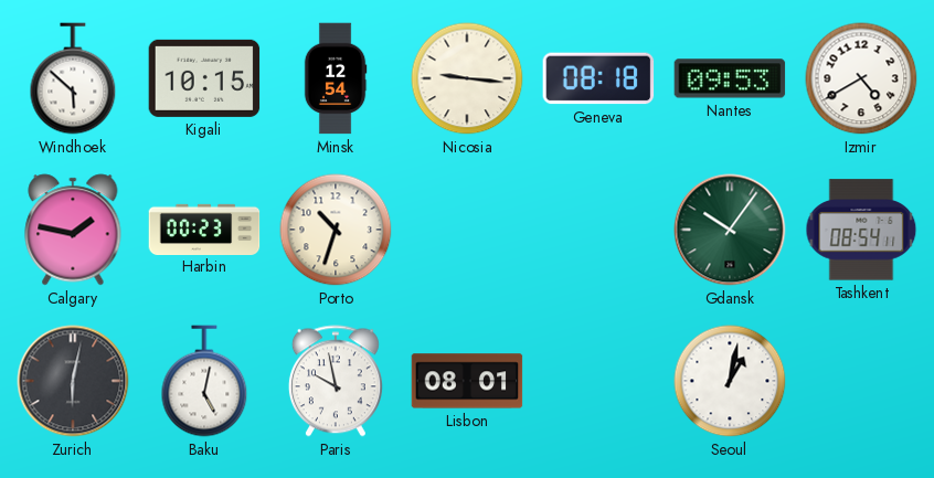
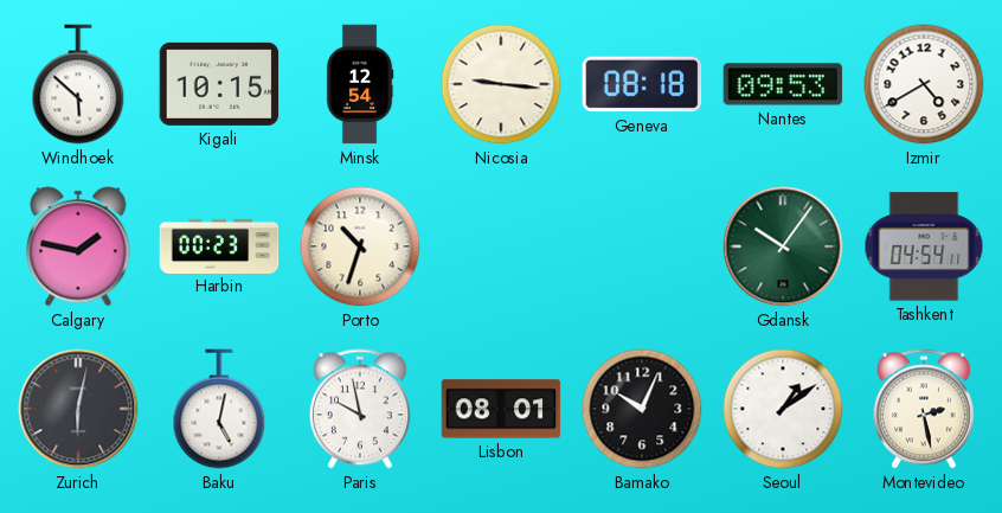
Tashkent: 08:54 -> 04:54 (924, 246)
Bamako: none -> 10:04 (642, 409)
Seoul: 1:02 -> 1:09 (783, 409)
Montevideo: none -> 2:28 (924, 409)
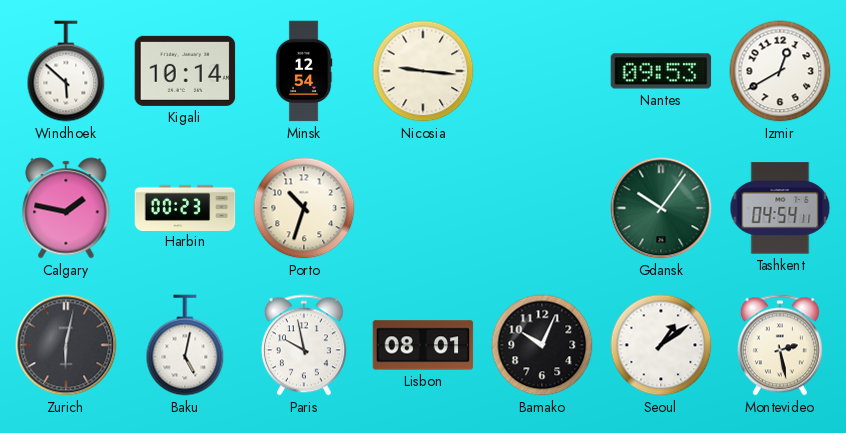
Kigali: 10:15 -> 10:14 (185, 71)
Geneva: 08:18 -> none (642, 84)
Izmir: 4:40 -> 12:40 (780, 71)
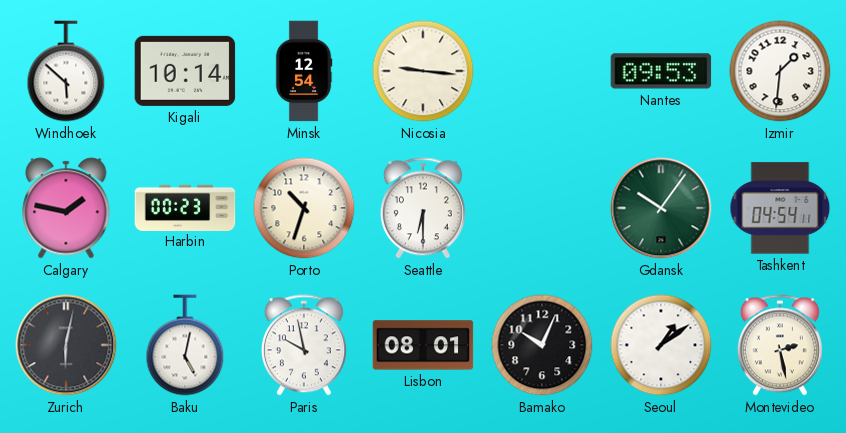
Izmir: 12:40 -> 1:31 (780, 71)
Seattle: none -> 6:30 (423, 208)
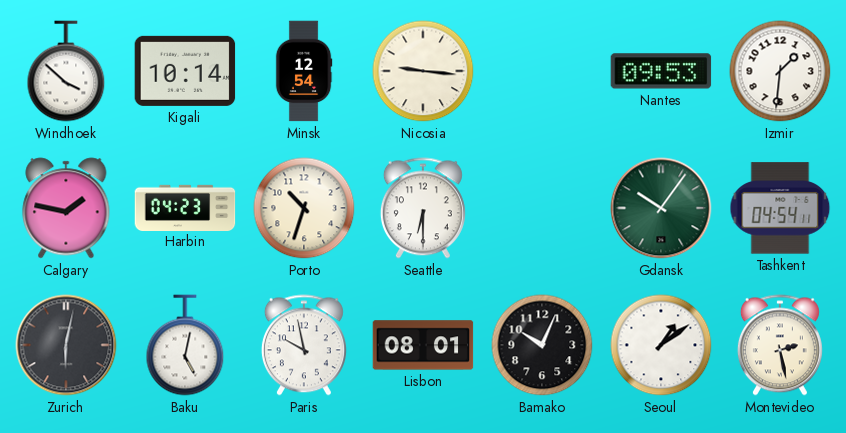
Windhoek: 5:52 -> 3:52 (66, 71)
Harbin: 00:23 -> 04:23 (185, 207)
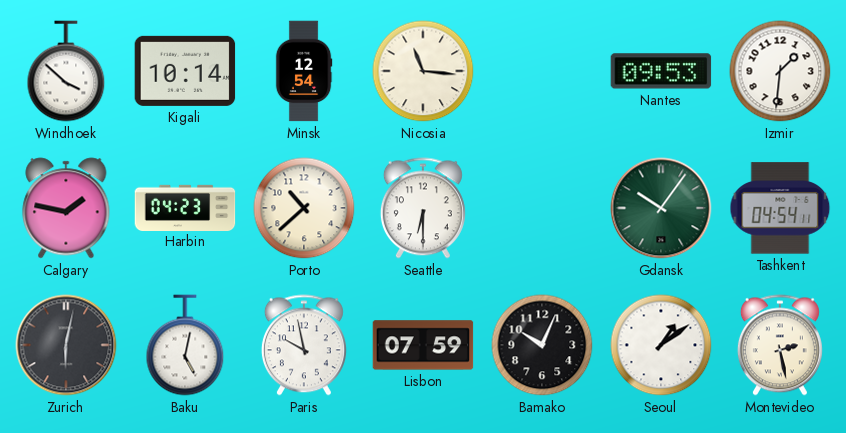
Nicosia: 9:16 -> 11:16 (423, 71)
Porto: 10:33 -> 10:38 (304, 208)
Lisbon: 08:01 -> 07:59 (423, 345)
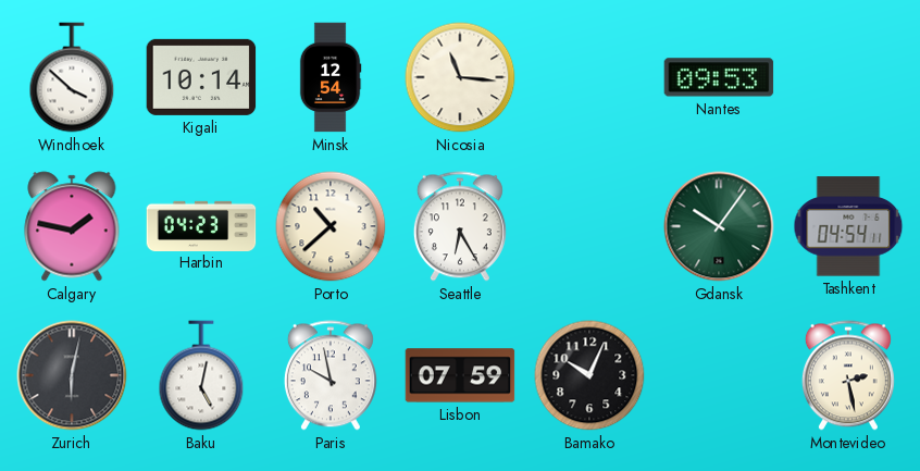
Izmir: 1:31 -> none (780, 71)
Seattle: 6:30 -> 6:25 (460, 226)
Seoul: 1:09 -> none (661, 345)
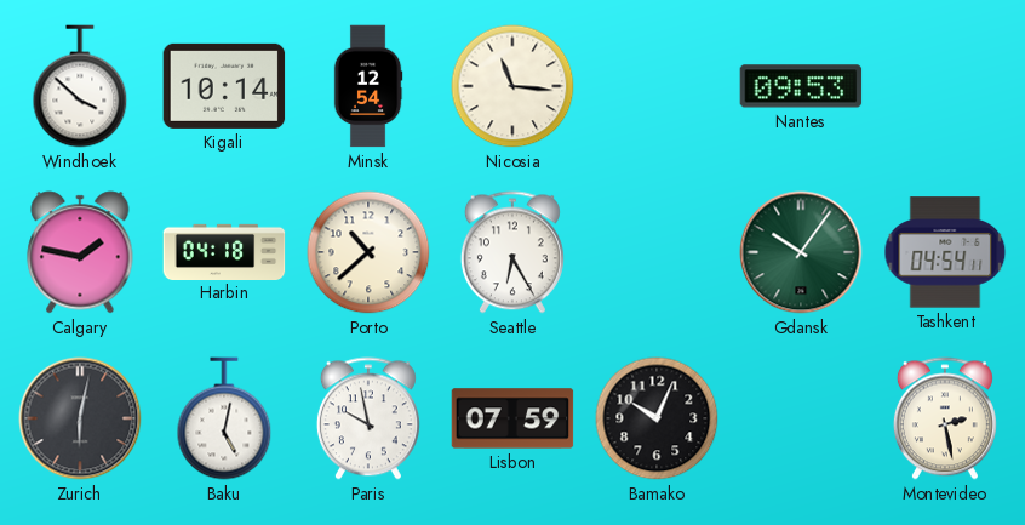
Harbin: 04:23 -> 04:18 (224, 251)
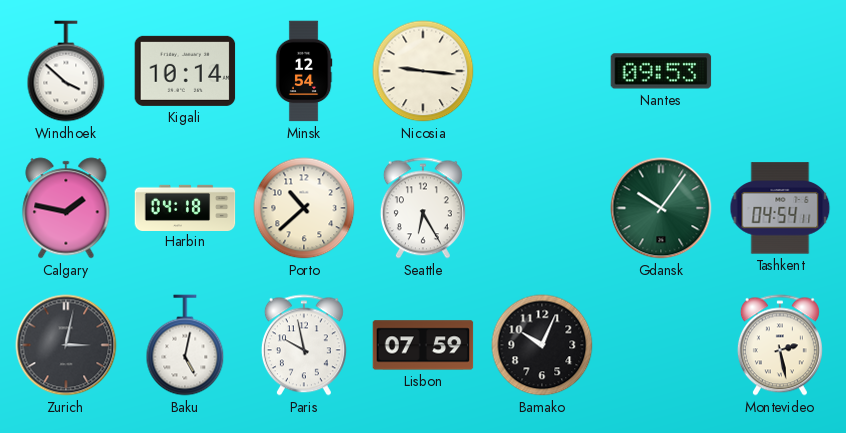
Nicosia: 11:16 -> 9:16 (423, 71)
Zurich: 6:02 -> 3:02 (66, 345)
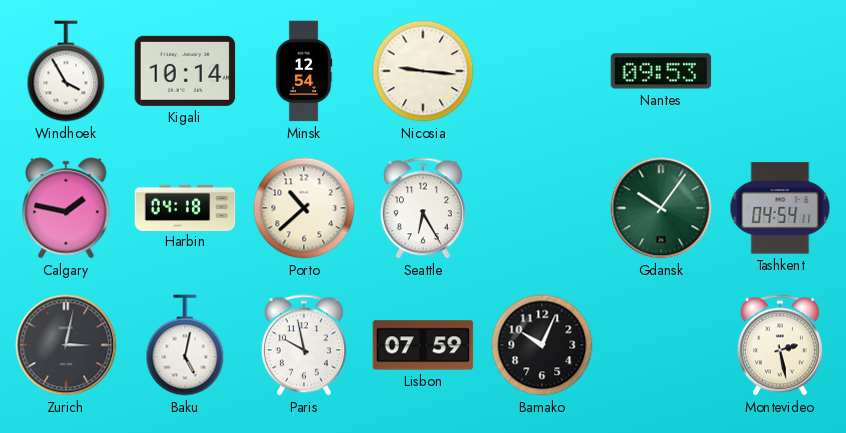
Windhoek: 3:52 -> 3:55 (66, 71)
